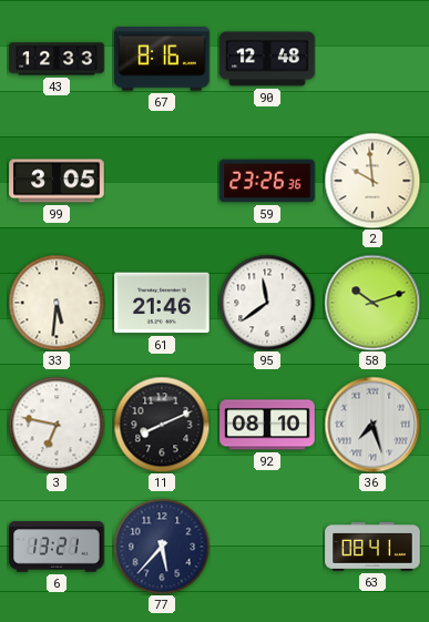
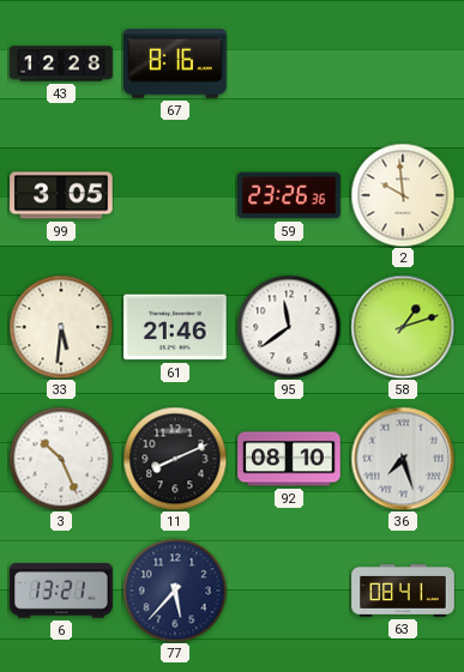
43: 12:33 -> 12:28 (61, 63)
90: 12:48 -> none (267, 59)
58: 10:12 -> 1:12 (403, 327)
3: 6:47 -> 10:26 (61, 459)
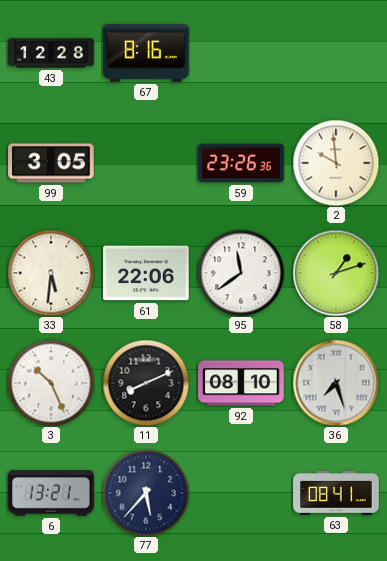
61: 21:46 -> 22:06 (146, 273)
